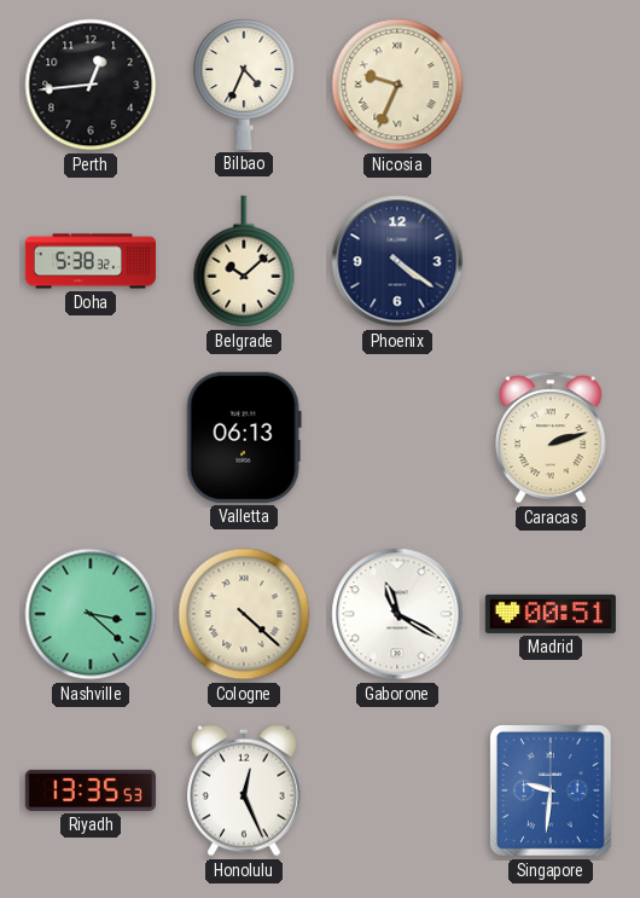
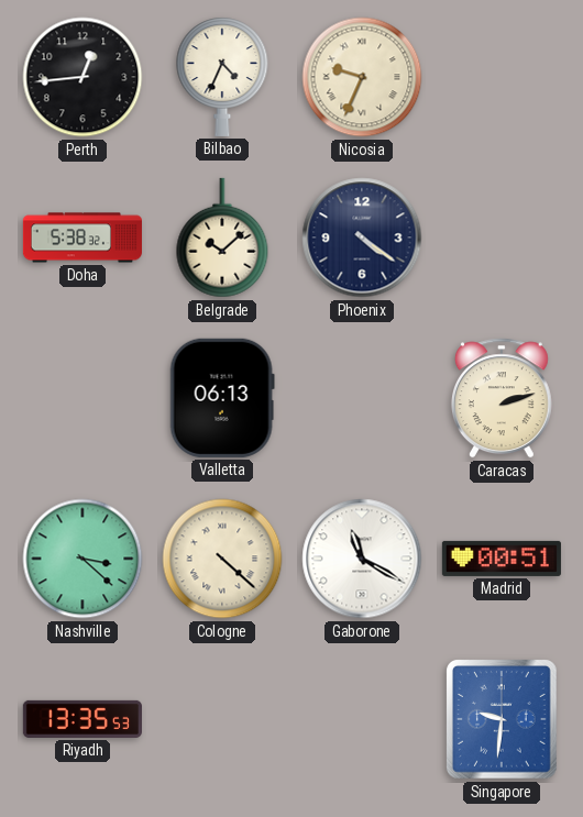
Honolulu: 12:26 -> none (245, 790)
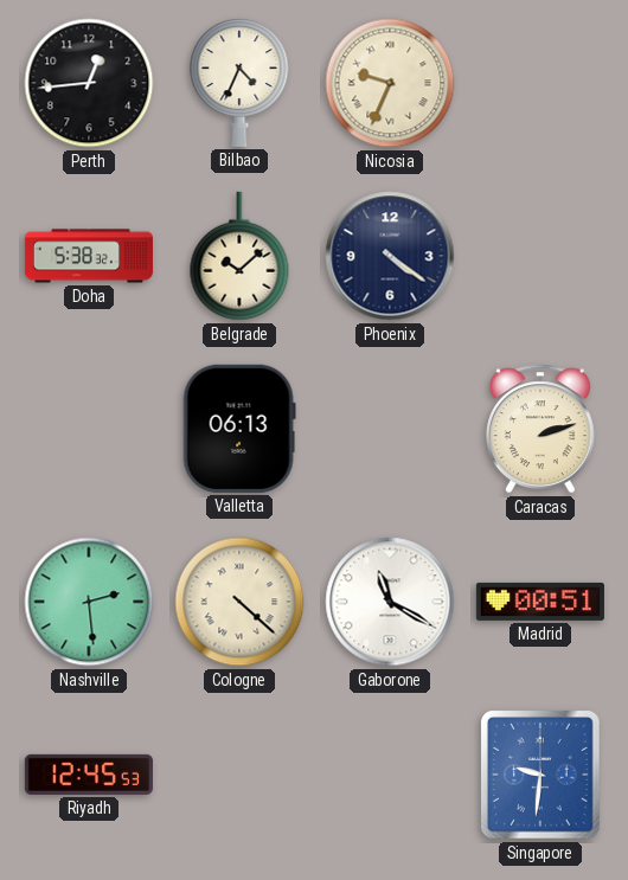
Nashville: 3:22 -> 2:29 (89, 602)
Riyadh: 13:35 -> 12:45 (89, 775)
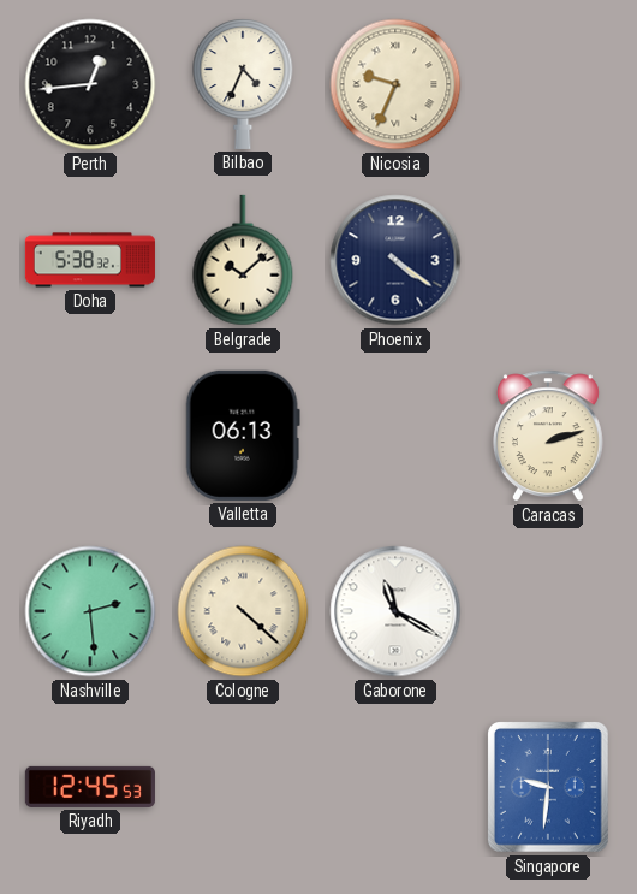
Madrid: 00:51 -> none (540, 602)
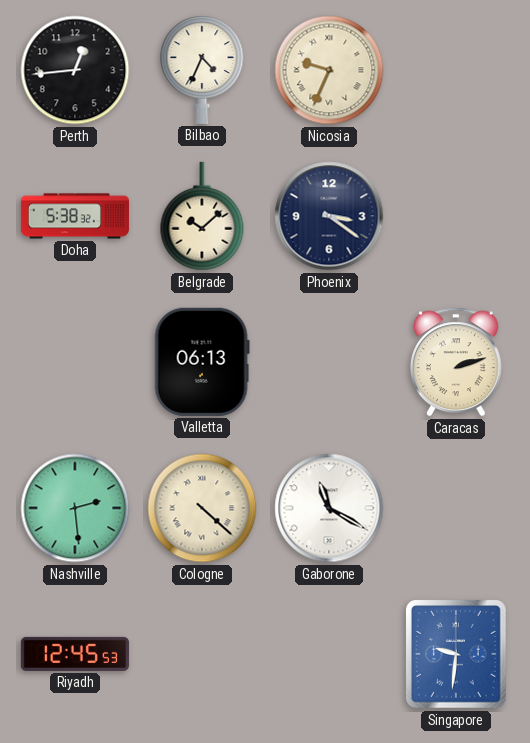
Phoenix: 4:21 -> 3:21 (329, 216)
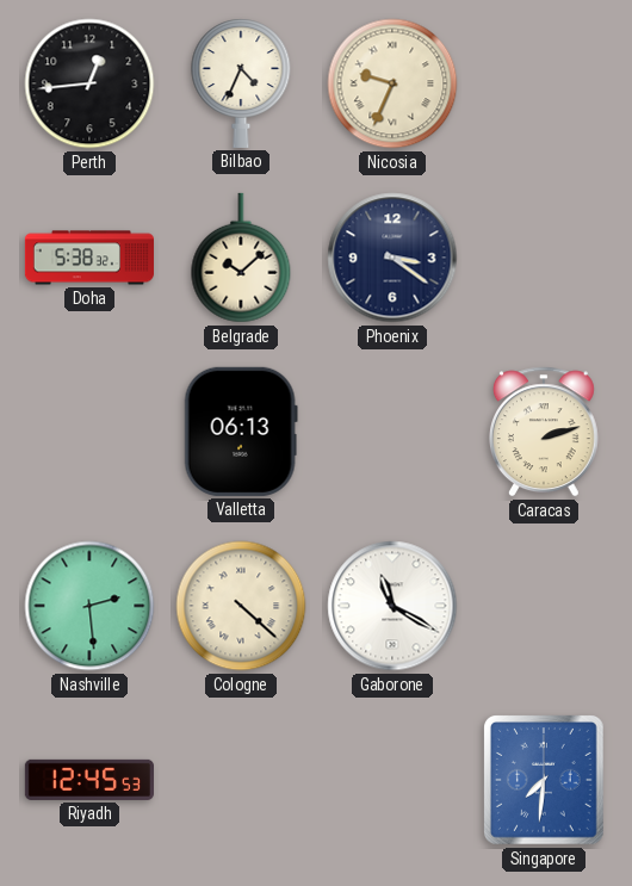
Singapore: 9:31 -> 7:31 (545, 781)
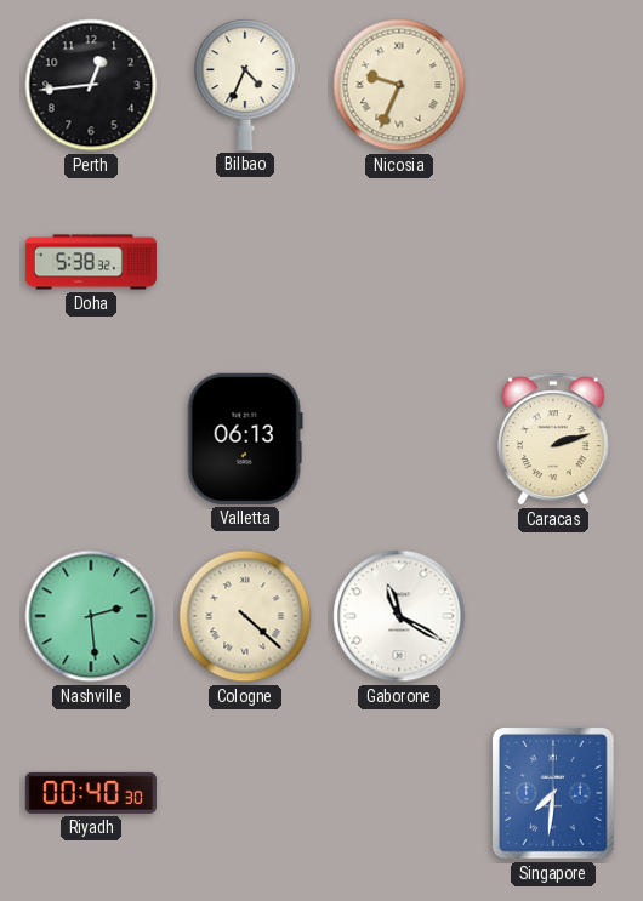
Belgrade: 10:08 -> none (241, 258)
Phoenix: 3:21 -> none (392, 258)
Riyadh: 12:45 -> 00:40 (91, 793)
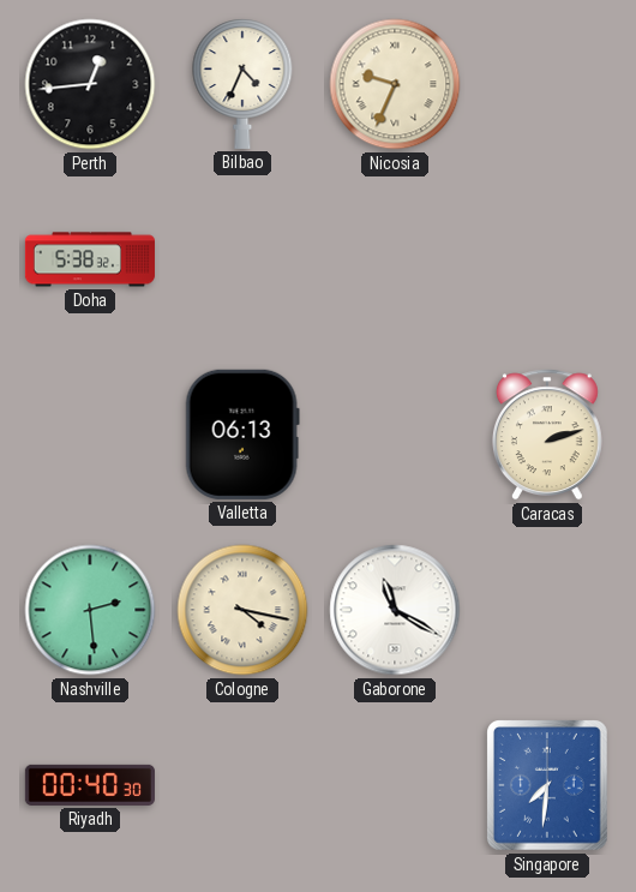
Cologne: 4:22 -> 4:17 (242, 610)
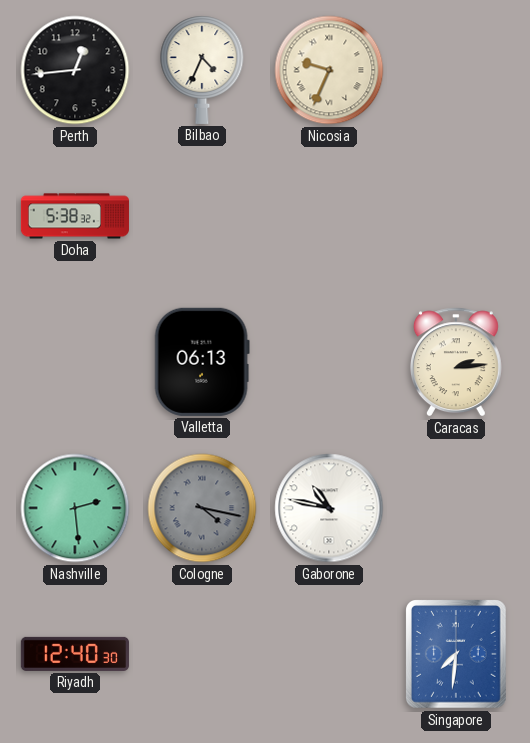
Caracas: 2:12 -> 2:14 (456, 362)
Cologne dial: cream -> grey (202, 508)
Gaborone: 11:20 -> 10:47 (329, 508)
Riyadh: 00:40 -> 12:40 (75, 654)
